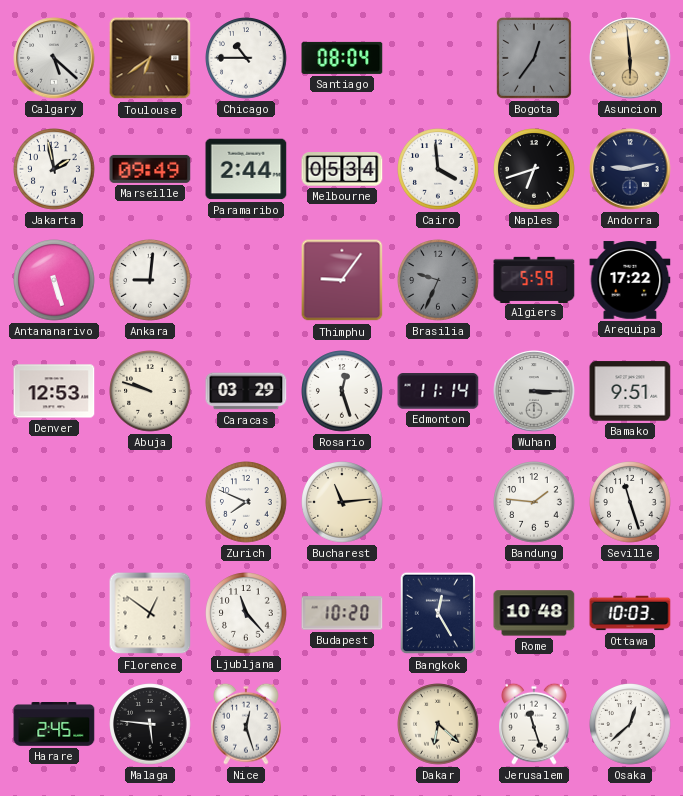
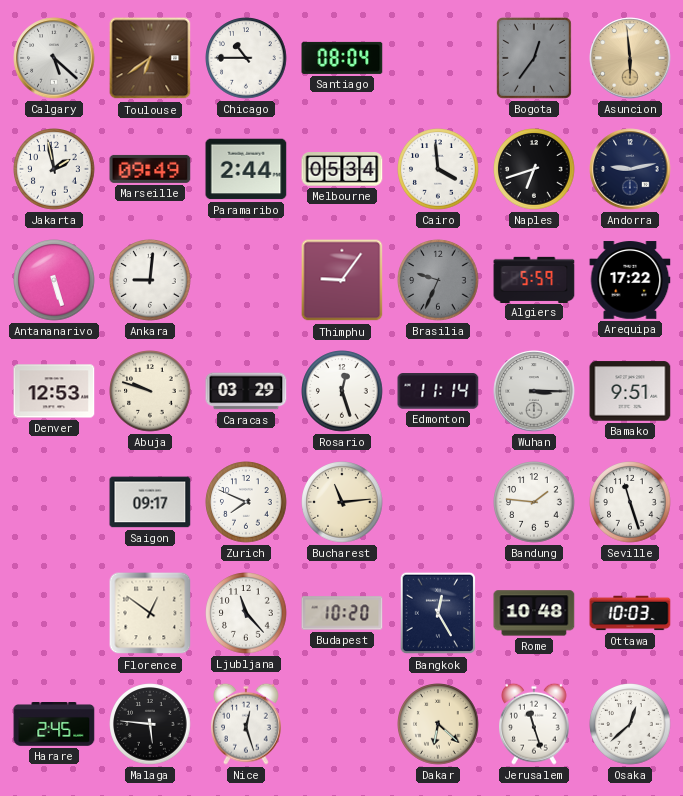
Saigon: none -> 09:17 (150, 502)
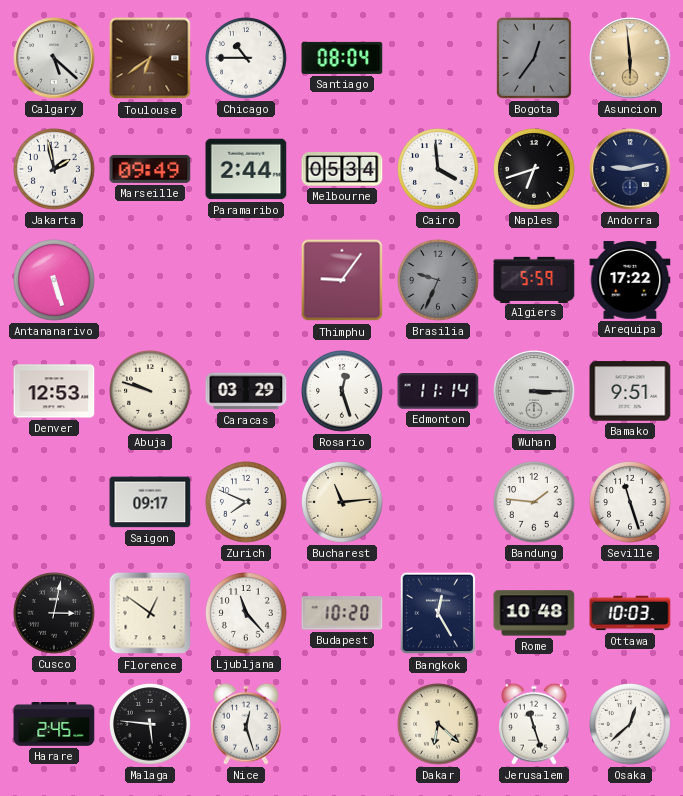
Ankara: 9:01 -> none (150, 280)
Cusco: none -> 3:02 (54, 613)
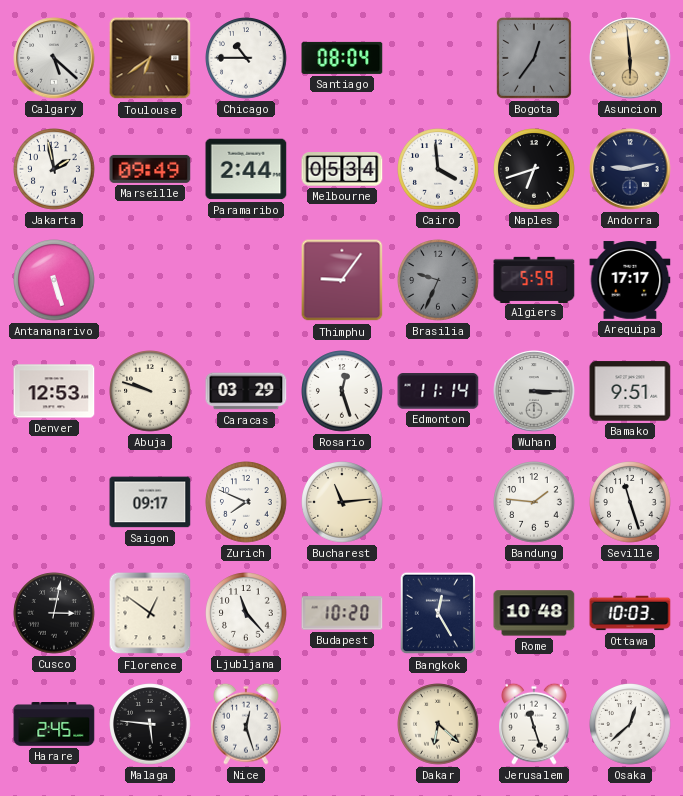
Arequipa: 17:22 -> 17:17 (630, 280)
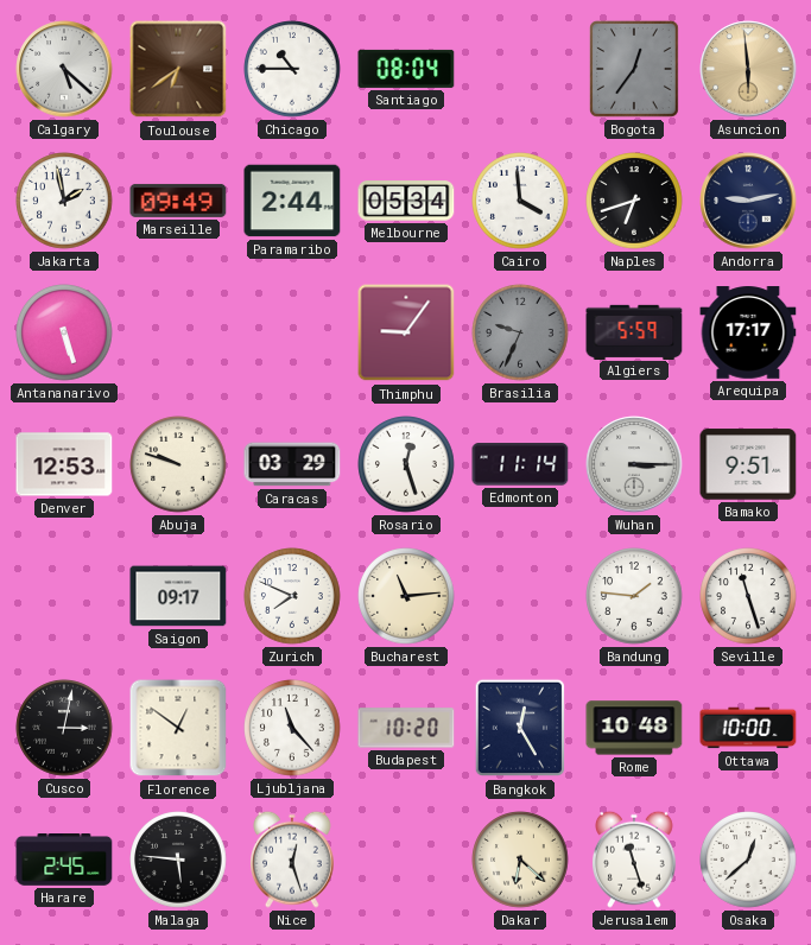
Ottawa: 10:03 -> 10:00 (748, 728)
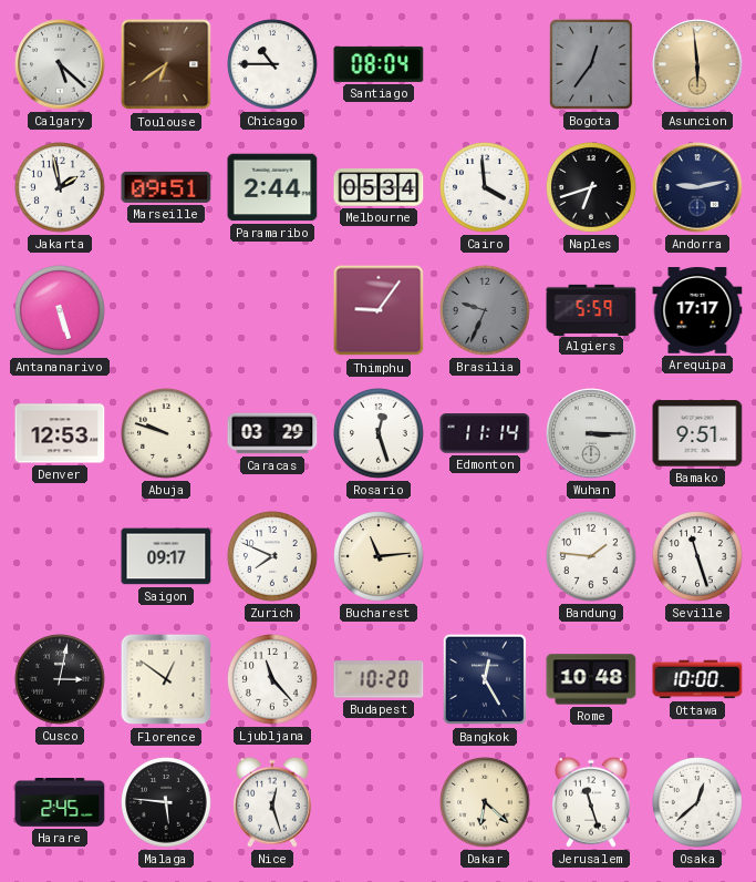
Marseille: 09:49 -> 09:51 (166, 187)
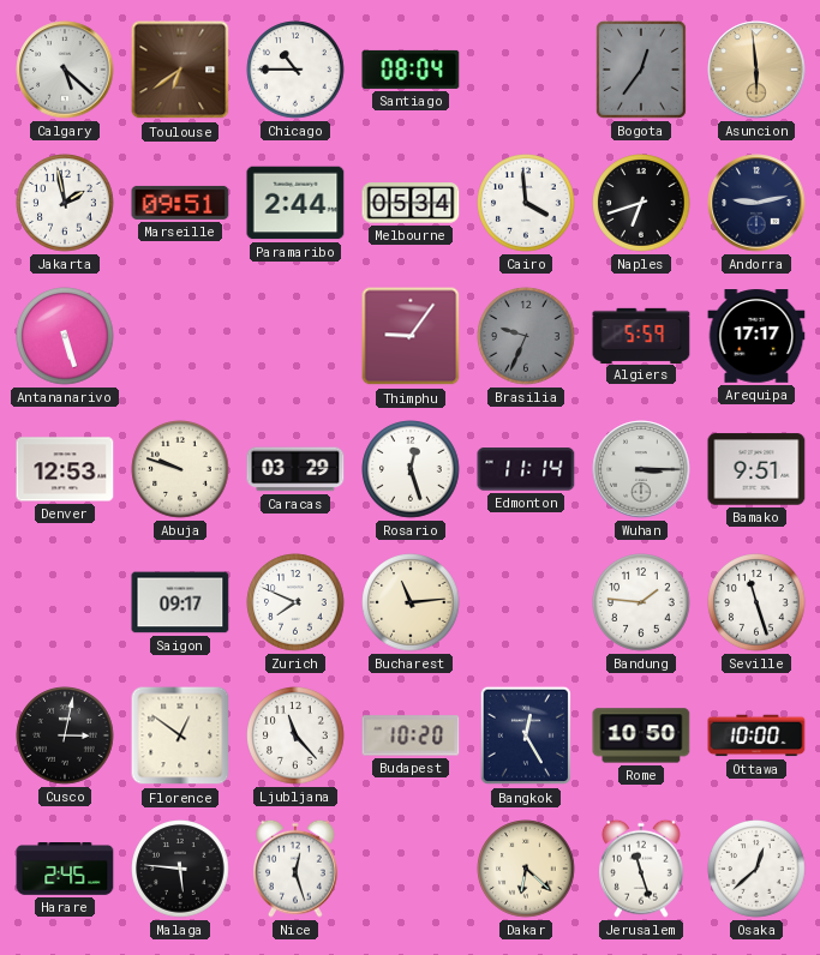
Rome: 10:48 -> 10:50 (641, 735)
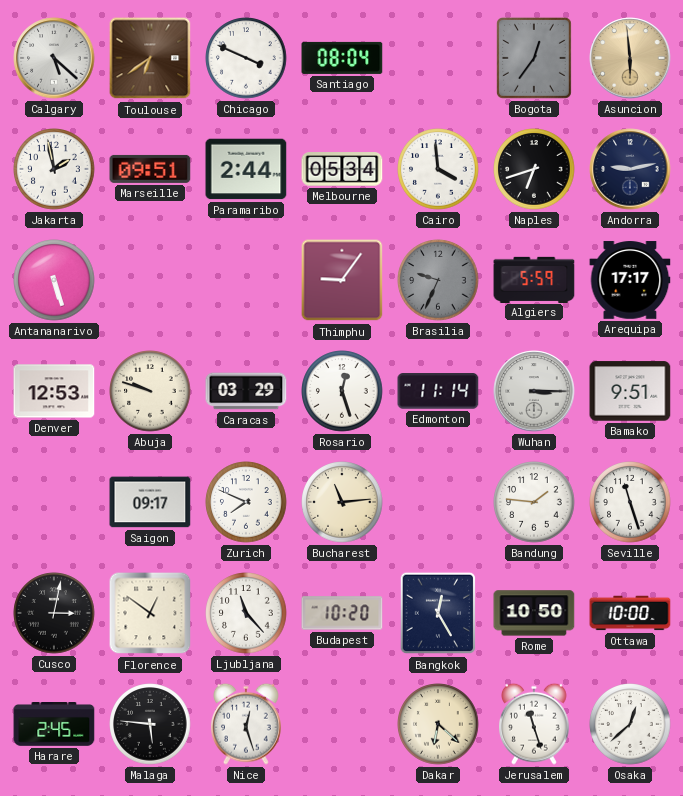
Chicago: 10:45 -> 3:49 (246, 58)
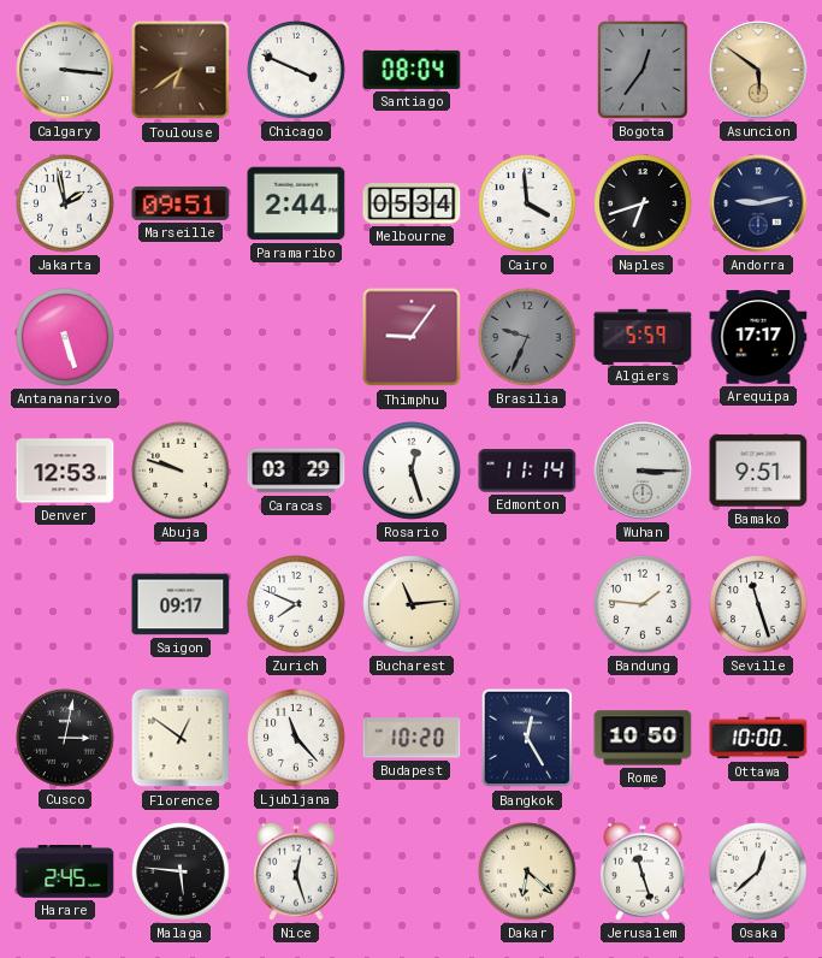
Calgary: 5:22 -> 3:16 (65, 70)
Asuncion: 5:59 -> 5:51 (758, 70)
